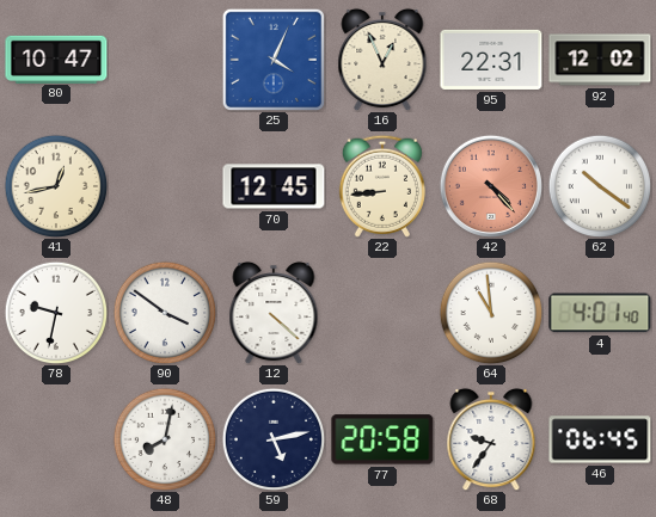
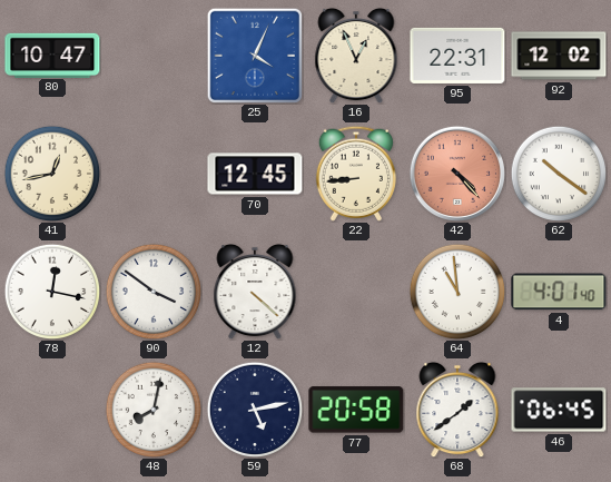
78: 9:32 -> 12:17 (52, 292)
68: 9:36 -> 1:39 (457, 410)
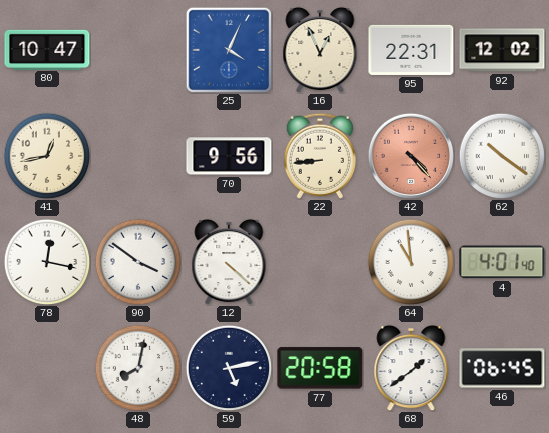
70: 12:45 -> 9:56 (229, 156)
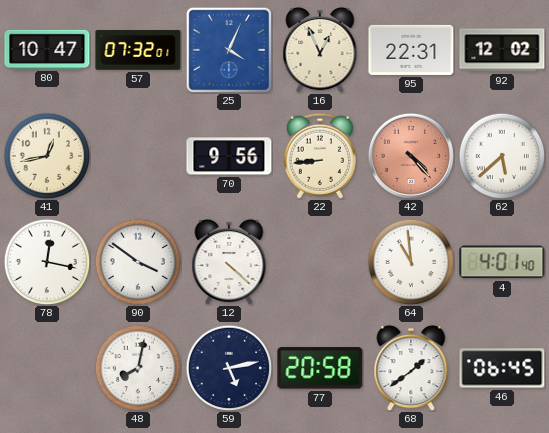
57: none -> 07:32 (138, 50)
62: 10:21 -> 5:38 (502, 156)
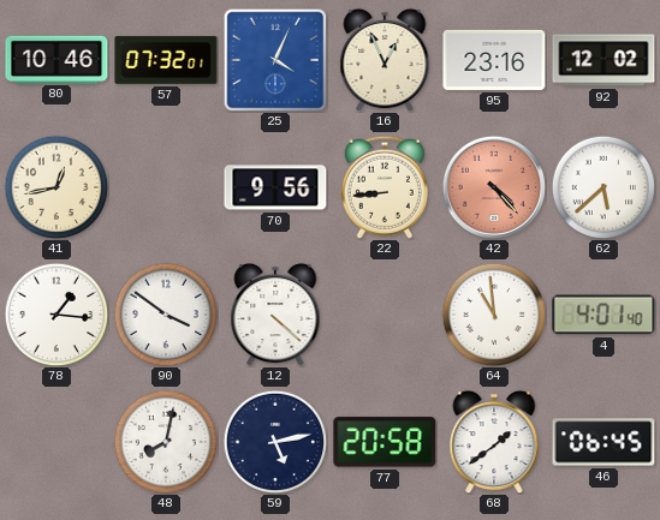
80: 10:47 -> 10:46 (57, 59)
95: 22:31 -> 23:16 (494, 60)
78: 12:17 -> 1:16 (57, 315)
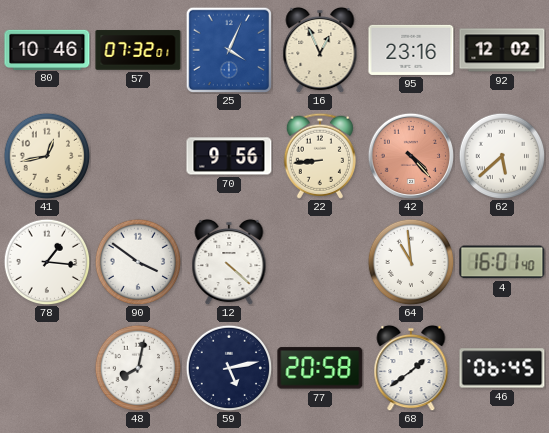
4: 4:01 -> 16:01 (502, 262)
